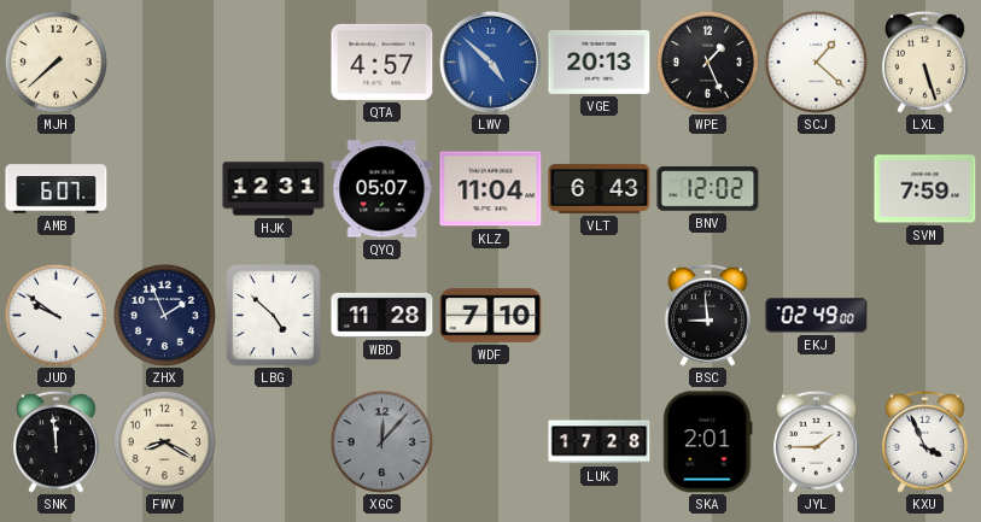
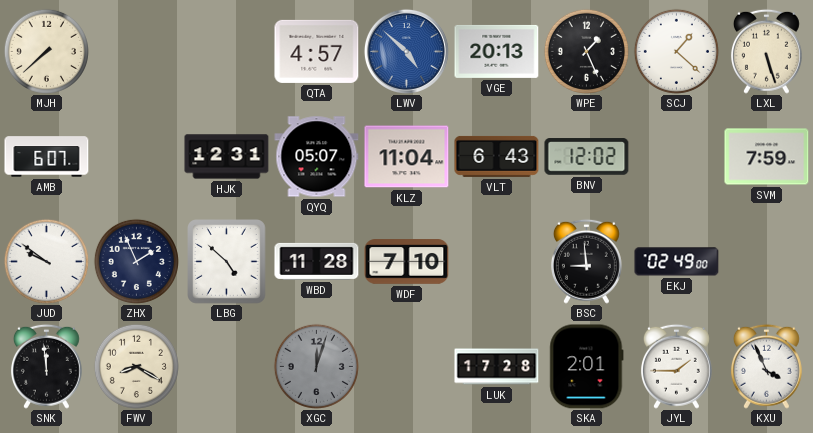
XGC: 12:07 -> 12:03 (316, 366)
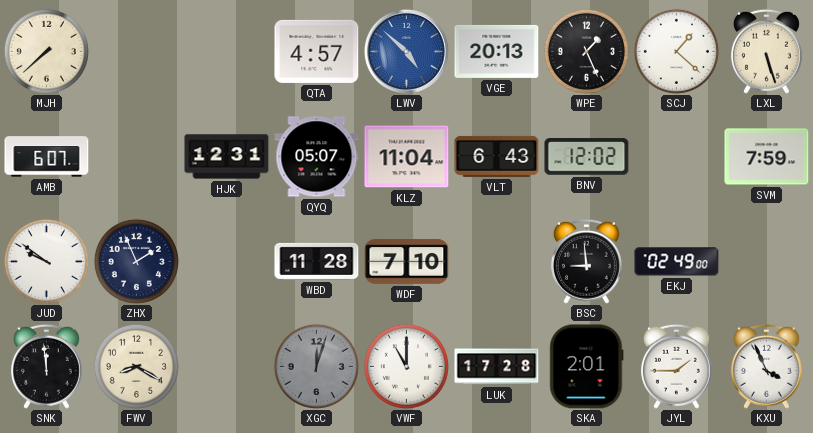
LBG: 4:52 -> none (227, 262)
VWF: none -> 11:00 (406, 366)
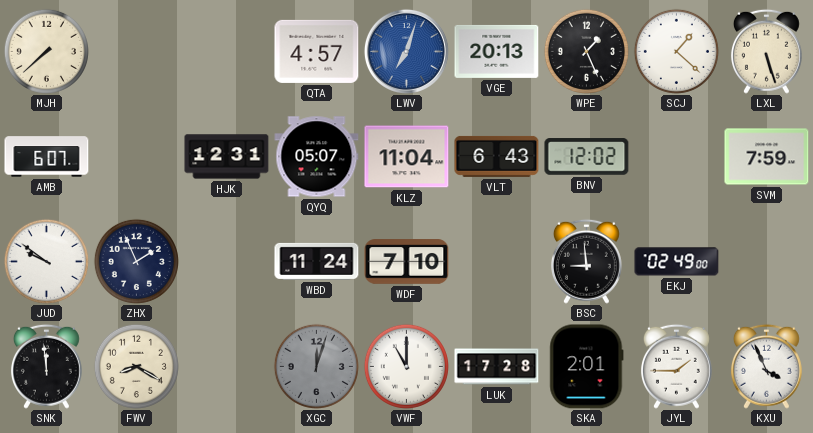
LWV: 4:52 -> 7:03 (406, 51)
WBD: 11:28 -> 11:24 (317, 261)
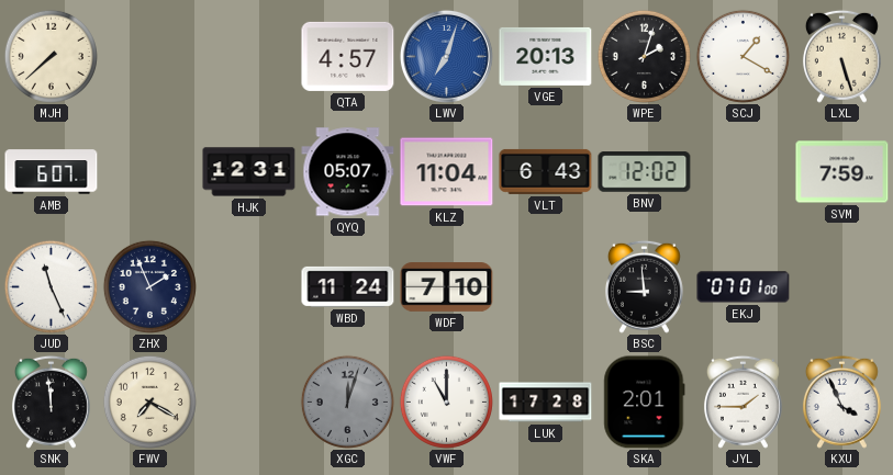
WPE: 1:26 -> 2:03 (644, 56)
SCJ: 1:22 -> 1:20 (743, 56)
JUD: 9:51 -> 11:26 (51, 286)
EKJ: 02:49 -> 07:01 (744, 287)
FWV: 8:20 -> 7:20 (149, 402)
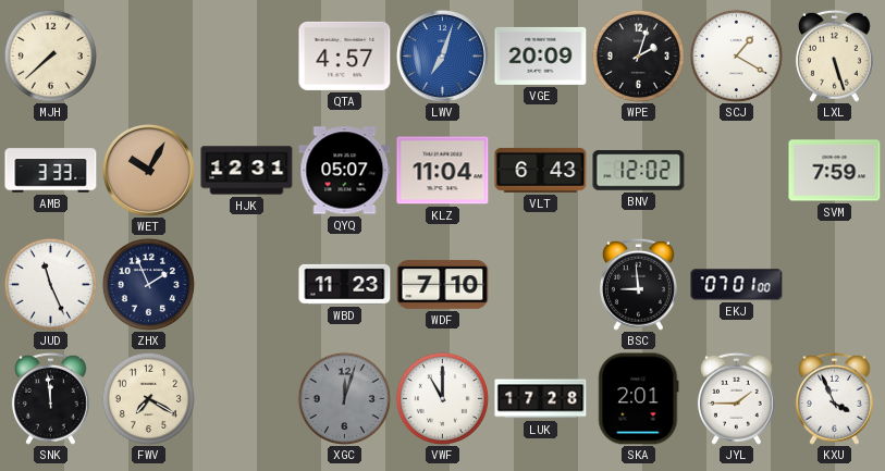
VGE: 20:13 -> 20:09 (541, 55)
AMB: 6:07 -> 3:33 (51, 171)
WET: none -> 10:05 (148, 170)
WBD: 11:24 -> 11:23 (345, 284)
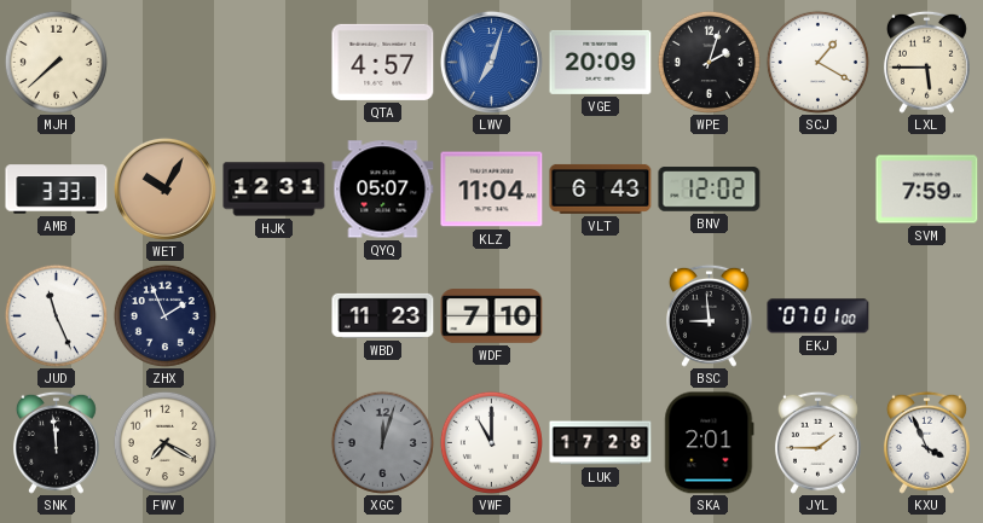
LXL: 5:27 -> 5:45 (926, 62)
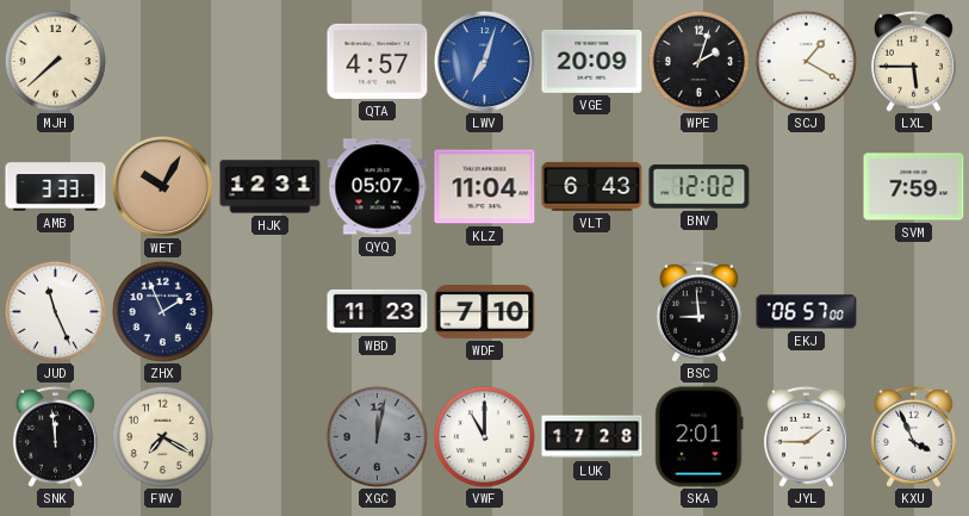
EKJ: 07:01 -> 06:57 (807, 312)
XGC: 12:03 -> 12:02 (377, 436)
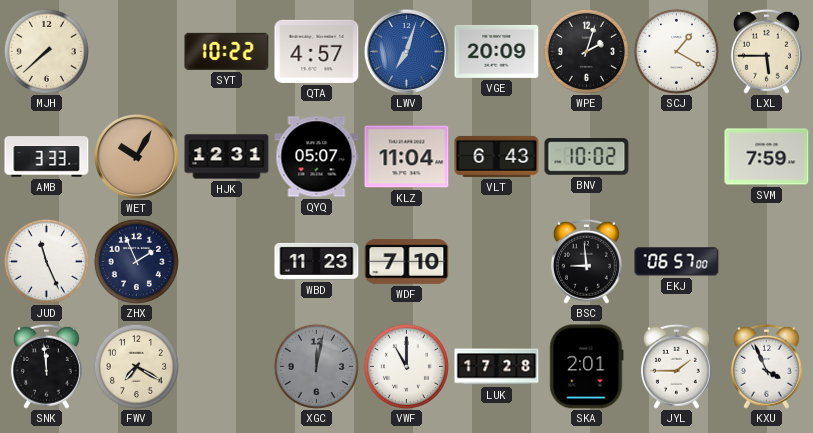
SYT: none -> 10:22 (227, 51)
BNV: 12:02 -> 10:02 (587, 157)
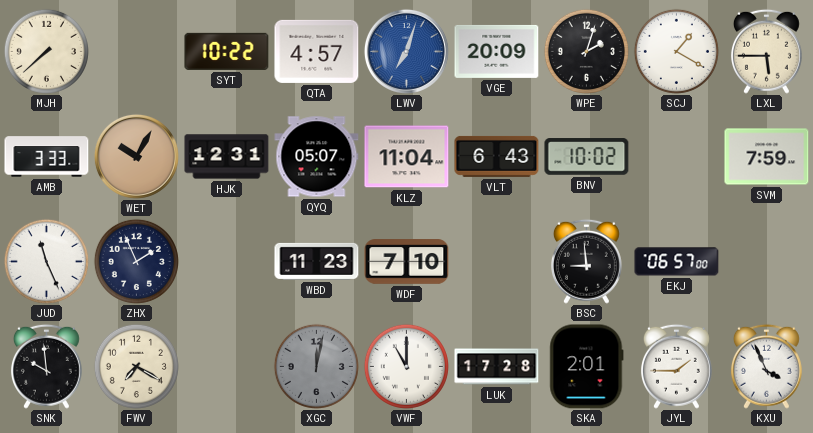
SNK: 11:59 -> 9:59 (46, 366)
